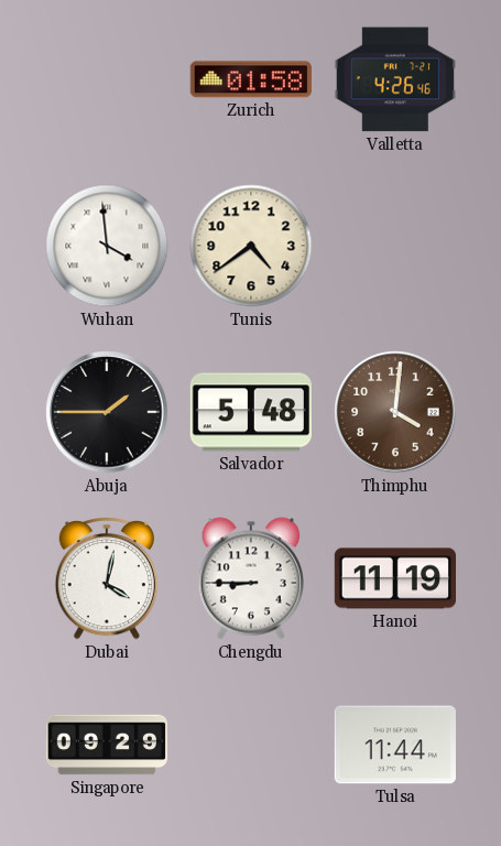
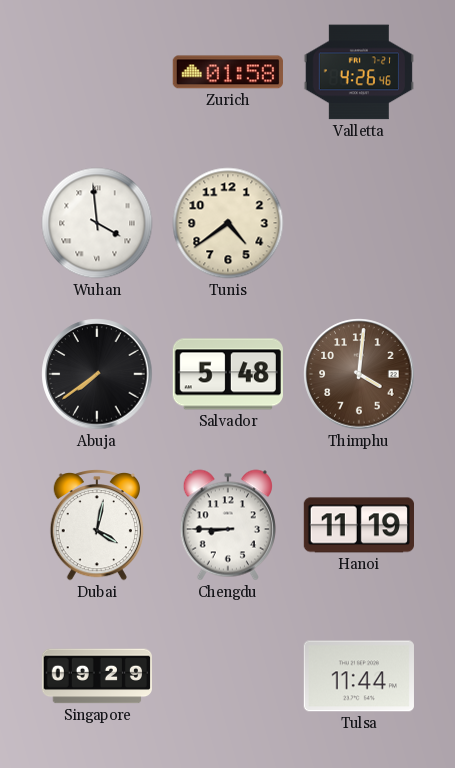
Abuja: 1:45 -> 7:39 (97, 374)
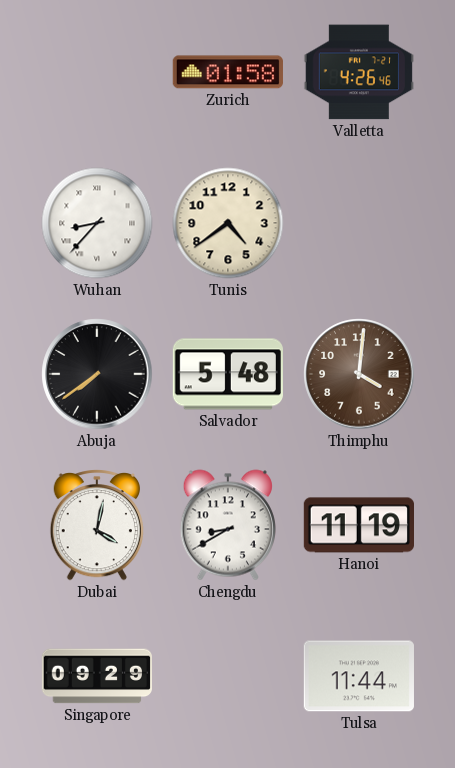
Wuhan: 3:59 -> 8:37 (97, 223)
Chengdu: 8:45 -> 8:40 (228, 525)
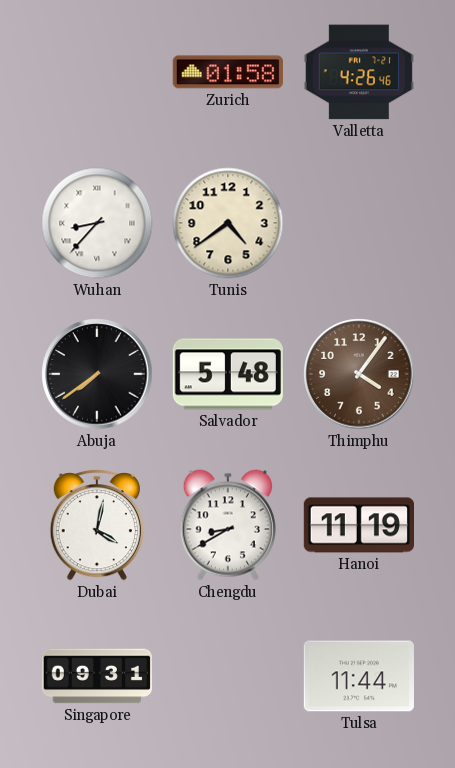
Thimphu: 4:01 -> 4:06 (359, 374)
Singapore: 09:29 -> 09:31 (96, 676)
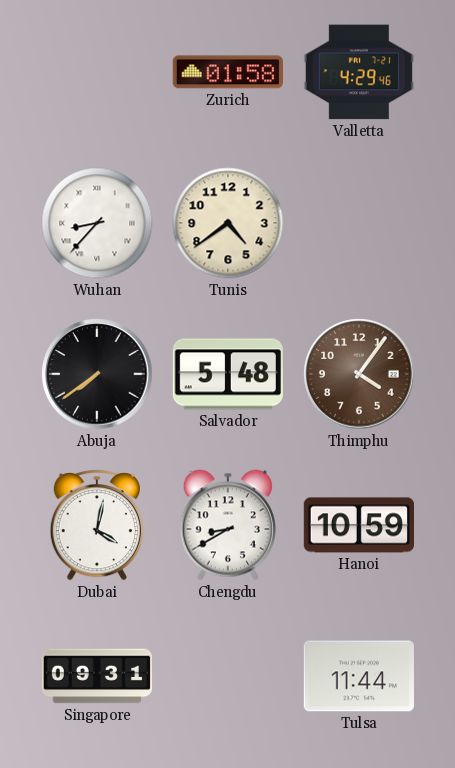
Valletta: 4:26 -> 4:29 (359, 72)
Hanoi: 11:19 -> 10:59 (358, 525)
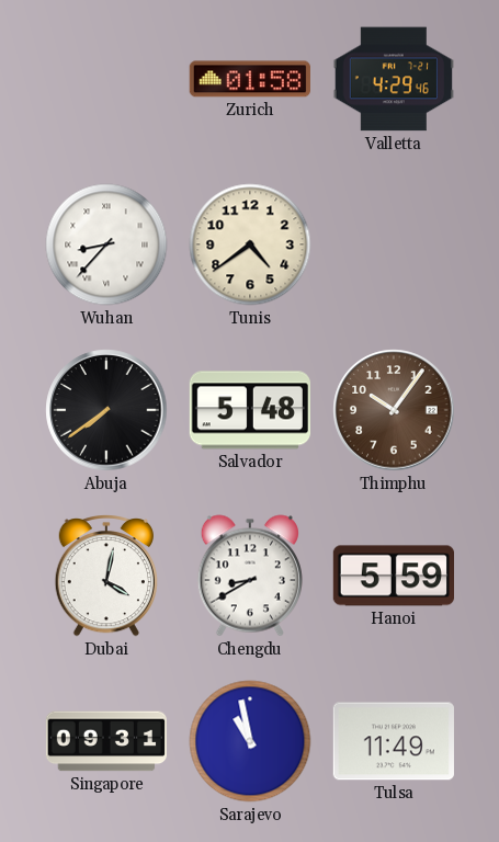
Thimphu: 4:06 -> 10:06 (394, 410)
Hanoi: 10:59 -> 5:59 (393, 576)
Sarajevo: none -> 10:58 (250, 741)
Tulsa: 11:44 -> 11:49 (394, 741)
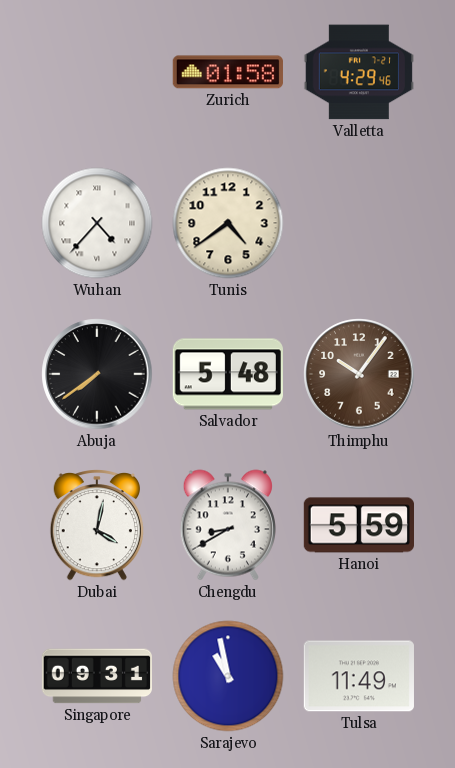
Wuhan: 8:37 -> 4:37 (97, 223)
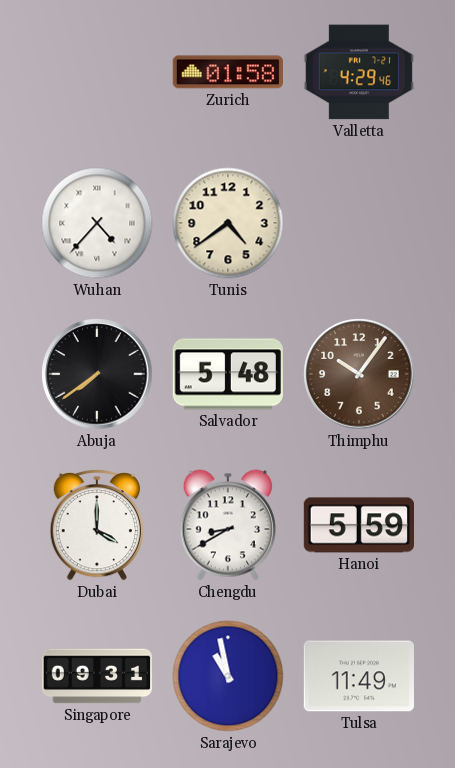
Dubai: 4:02 -> 4:00 (97, 525)
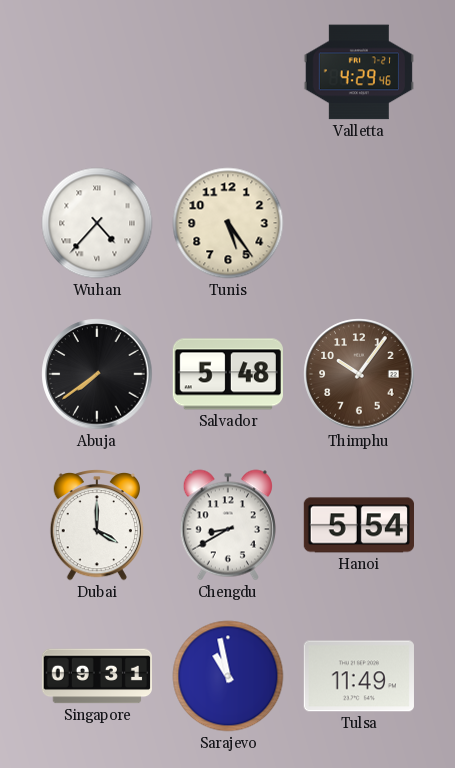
Zurich: 01:58 -> none (228, 72)
Tunis: 4:39 -> 5:24 (228, 223)
Hanoi: 5:59 -> 5:54 (358, 525)
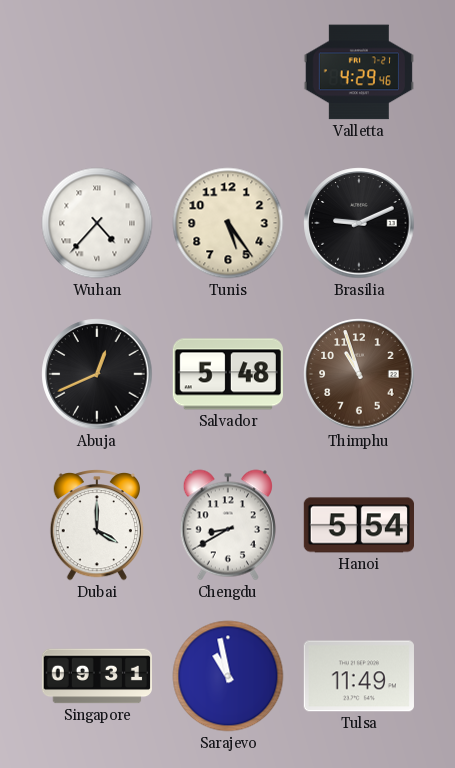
Brasilia: none -> 9:11 (359, 223)
Abuja: 7:39 -> 12:41 (97, 374)
Thimphu: 10:06 -> 10:57 (359, 374)
